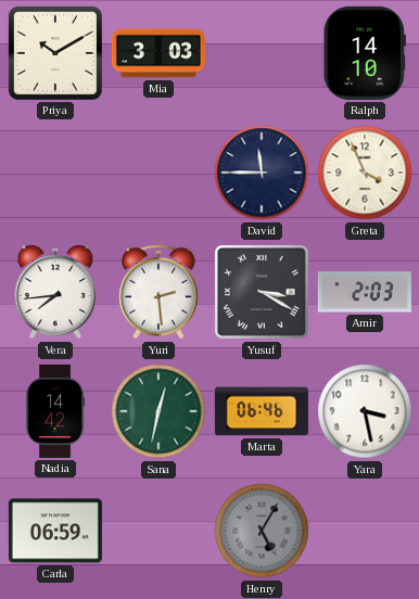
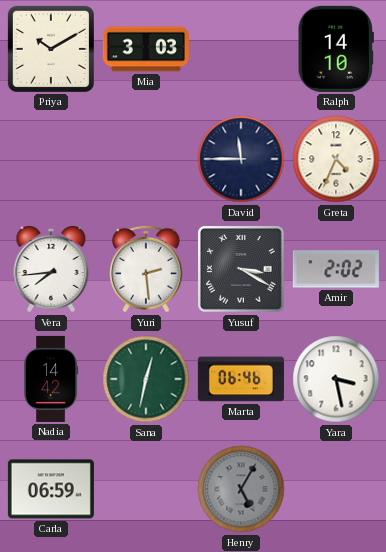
Greta: 3:56 -> 4:34 (336, 159)
Amir: 2:03 -> 2:02 (336, 269)
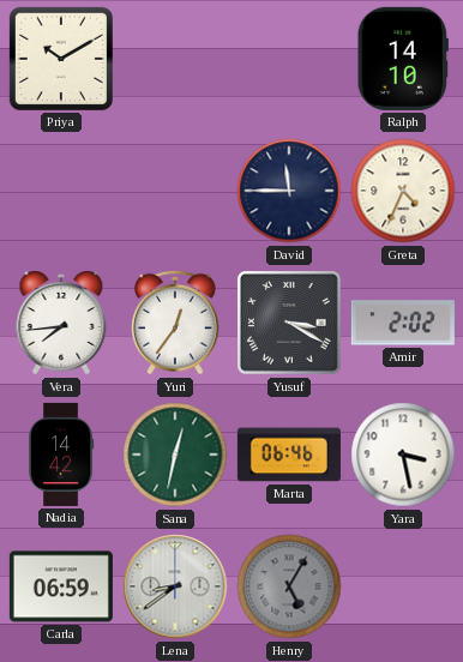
Mia: 3:03 -> none (146, 49)
Yuri: 2:29 -> 12:36 (175, 323)
Lena: none -> 8:39 (175, 586)
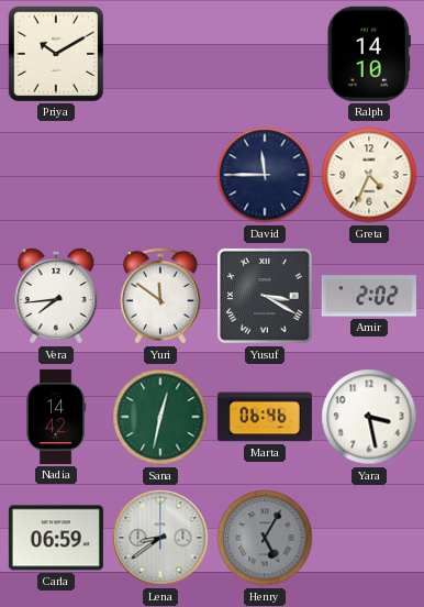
Yuri: 12:36 -> 11:51 (160, 296)
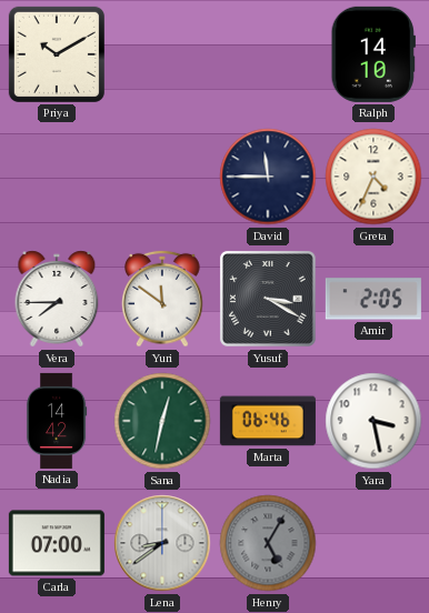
Vera: 7:44 -> 7:45 (57, 299)
Amir: 2:02 -> 2:05 (373, 299)
Carla: 06:59 -> 07:00 (57, 543)
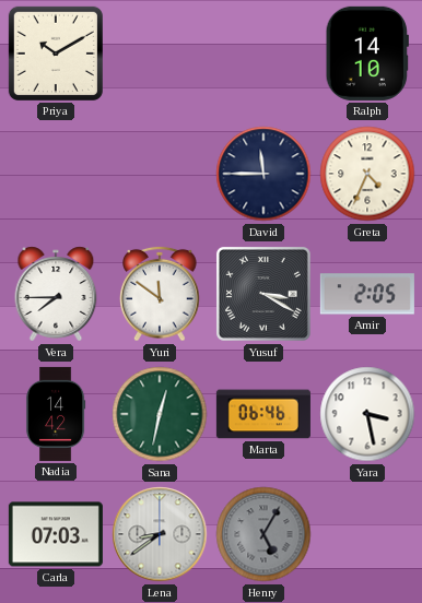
Carla: 07:00 -> 07:03 (56, 534)
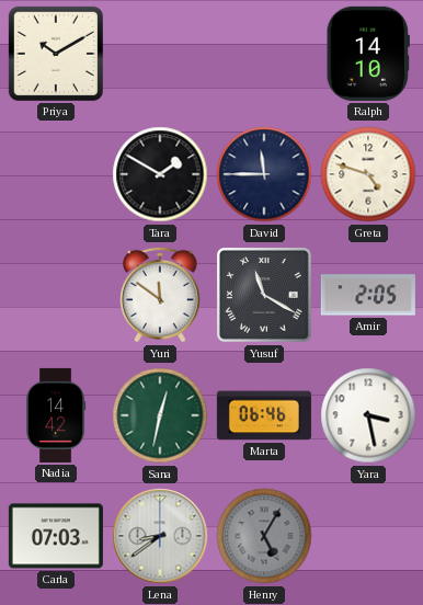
Tara: none -> 1:50 (160, 174)
Greta: 4:34 -> 4:48 (368, 174)
Vera: 7:45 -> none (56, 294)
Yusuf: 3:20 -> 11:20 (264, 295)
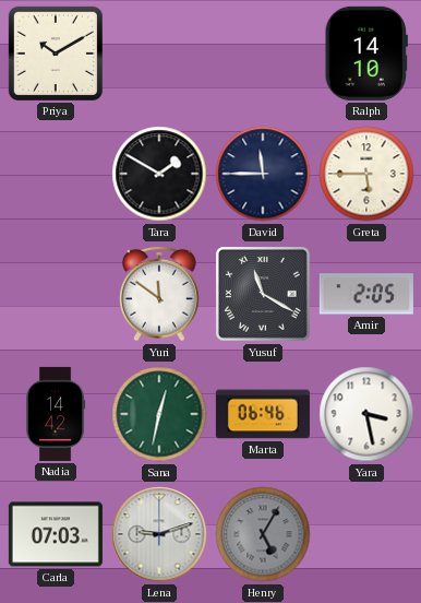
Greta: 4:48 -> 5:45 (366, 174)
Lena: 8:39 -> 9:12 (159, 534)
